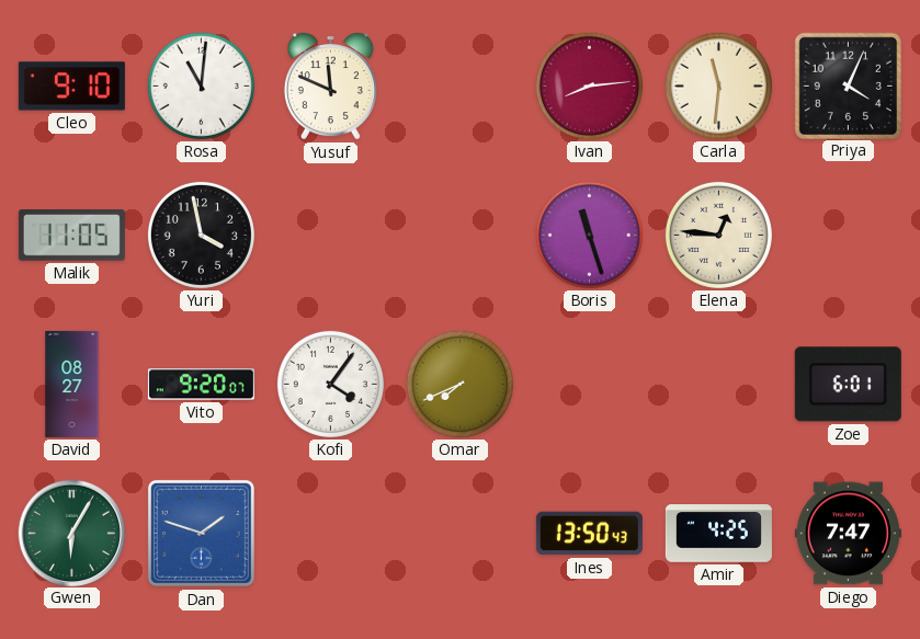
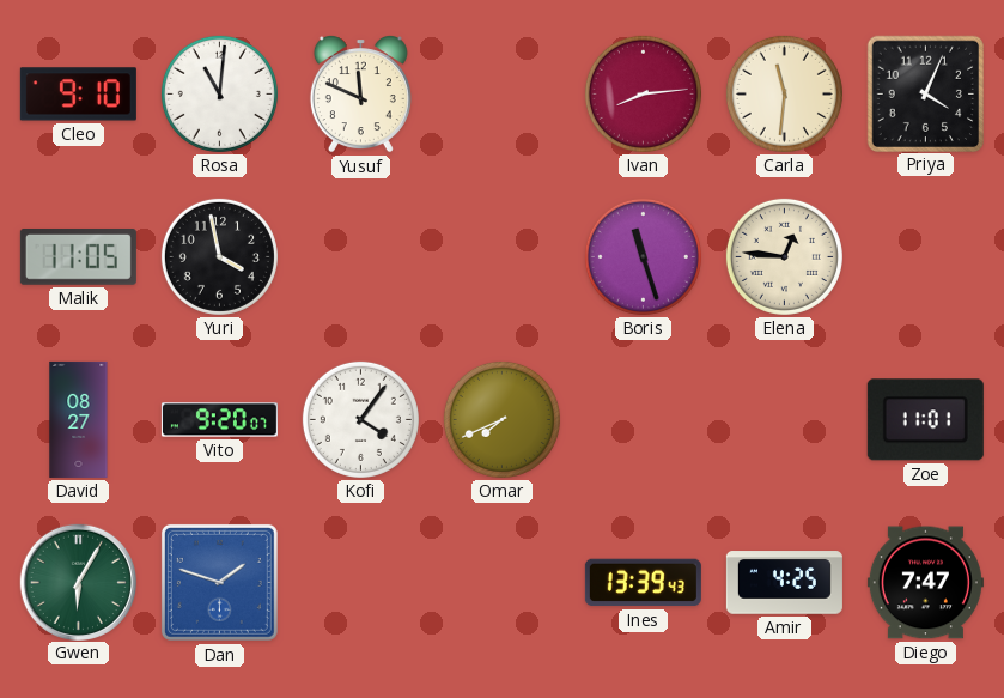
Zoe: 6:01 -> 11:01 (925, 420)
Ines: 13:50 -> 13:39 (643, 583)
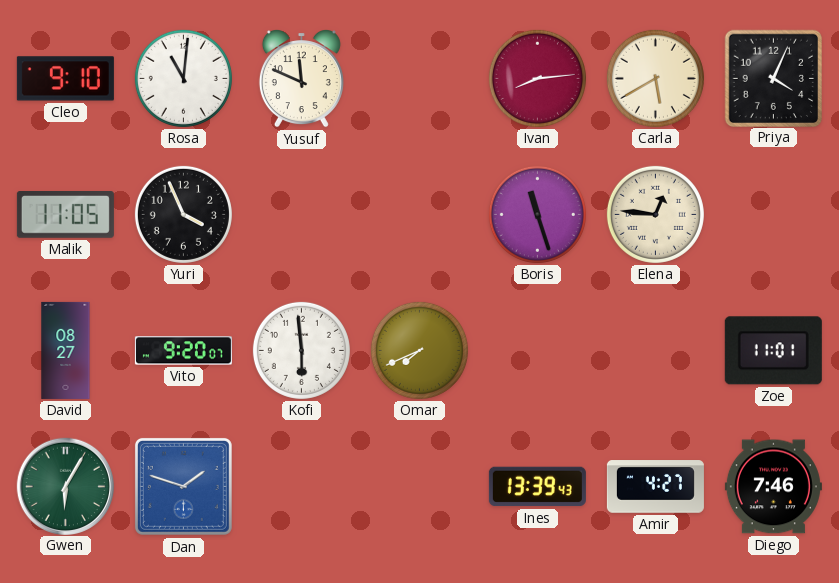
Carla: 11:31 -> 5:40 (655, 78)
Yuri: 3:58 -> 3:56 (183, 214)
Kofi: 4:06 -> 5:59 (301, 350)
Amir: 4:25 -> 4:27 (655, 487)
Diego: 7:47 -> 7:46 (773, 487)
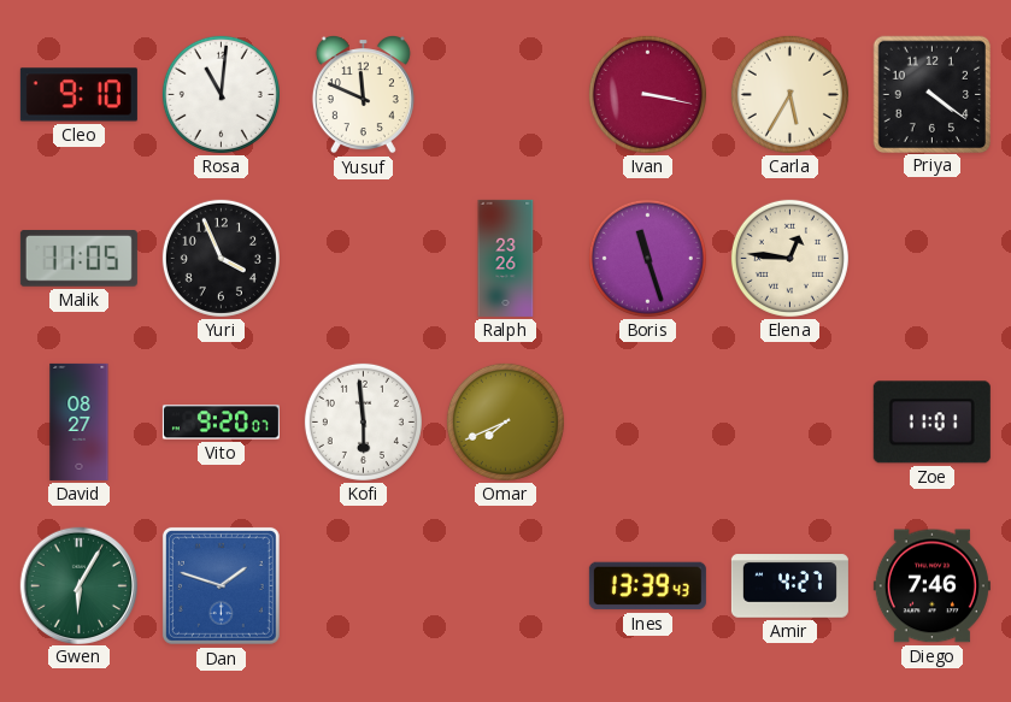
Ivan: 8:14 -> 3:17 (647, 94)
Carla: 5:40 -> 5:35 (789, 94)
Priya: 4:04 -> 4:21 (931, 94)
Ralph: none -> 23:26 (506, 258)
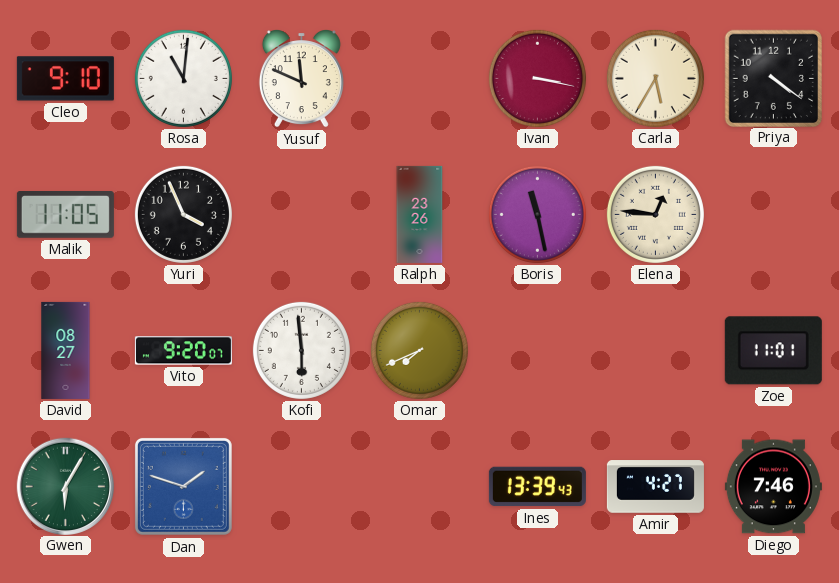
Boris: 11:27 -> 11:28 (537, 214)
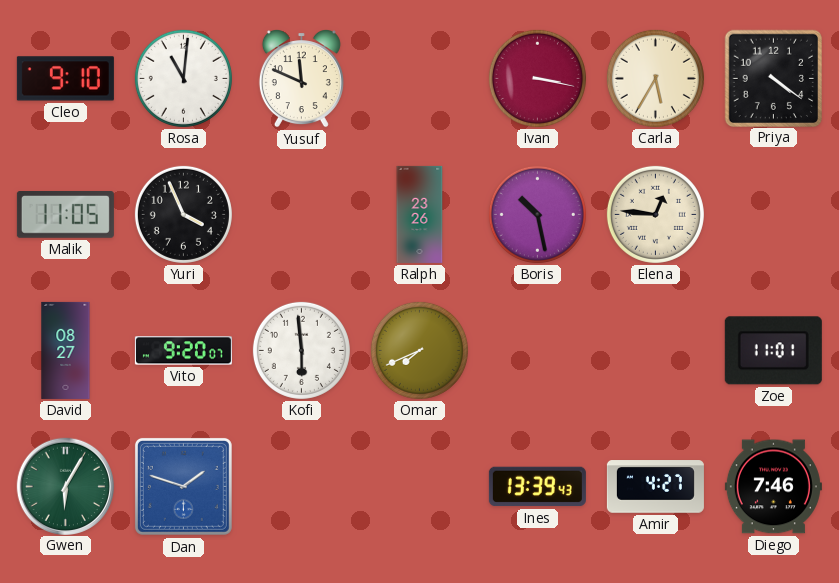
Boris: 11:28 -> 10:28 (537, 214)
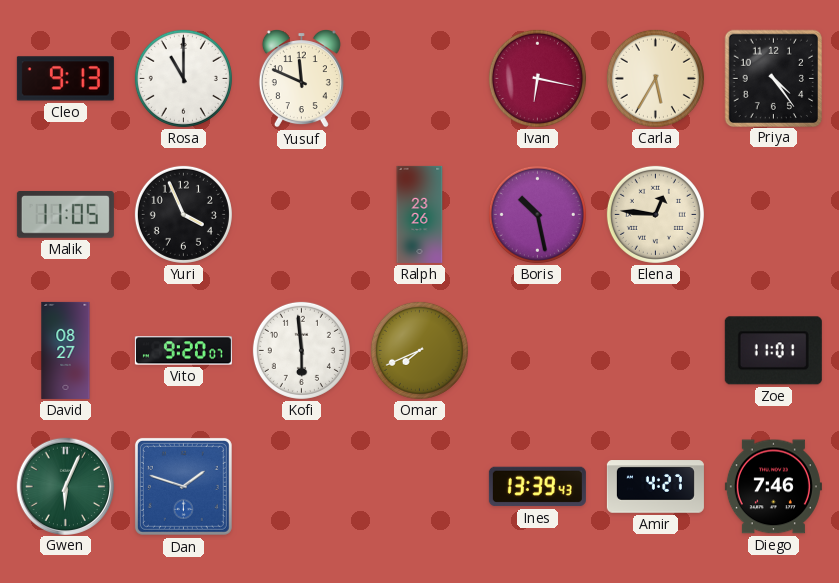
Cleo: 9:10 -> 9:13 (65, 79)
Rosa: 11:01 -> 11:00 (183, 78)
Ivan: 3:17 -> 6:17 (537, 78)
Priya: 4:21 -> 4:24 (773, 78)
Gwen: 6:05 -> 6:04 (65, 486)
